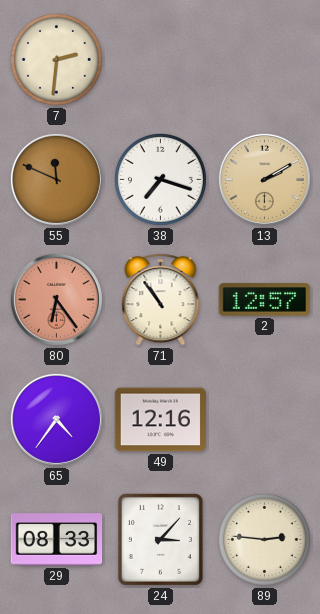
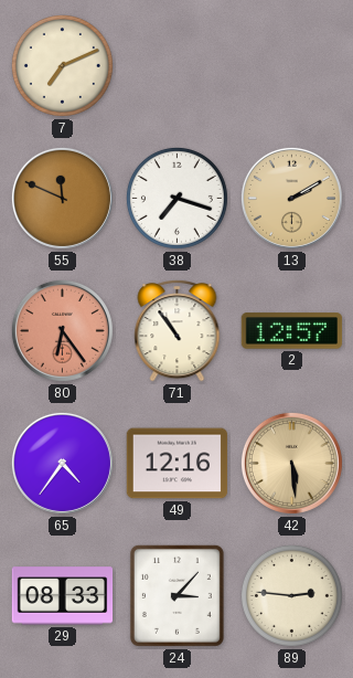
7: 2:31 -> 7:11 (62, 65)
42: none -> 5:29 (291, 463)
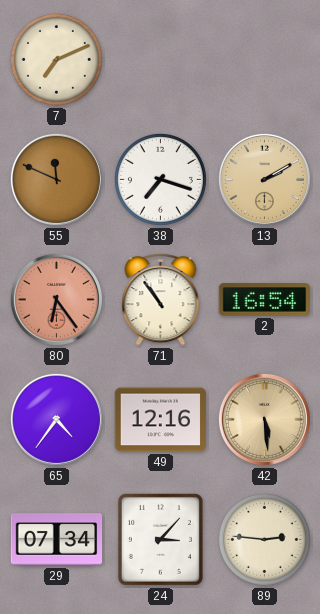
2: 12:57 -> 16:54 (265, 300)
29: 08:33 -> 07:34 (57, 540)
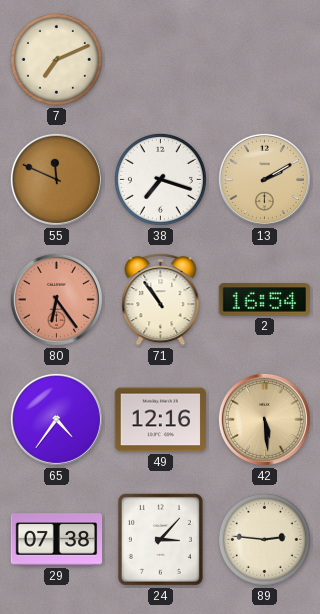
29: 07:34 -> 07:38 (57, 540)
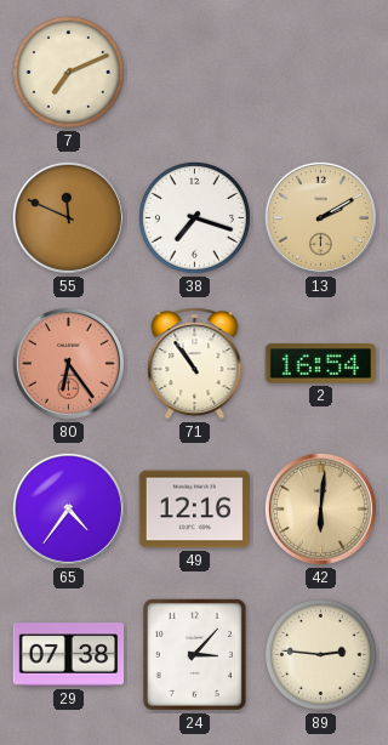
42: 5:29 -> 6:01 (320, 508)
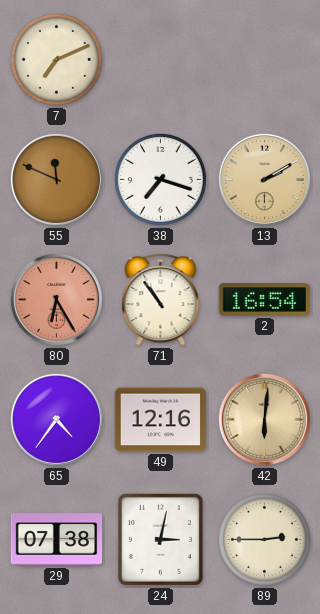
80: 6:24 -> 6:25 (56, 299)
24: 3:07 -> 3:02 (160, 539)
89: 2:46 -> 2:45 (264, 539)
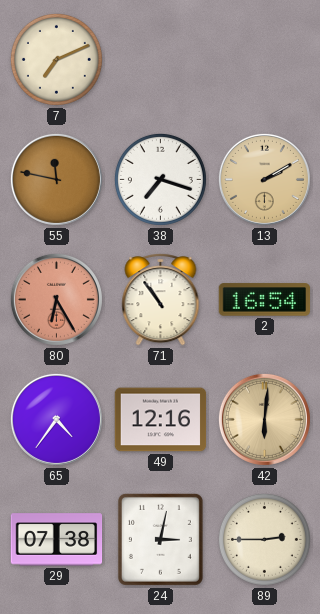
55: 11:49 -> 11:47 (56, 179)
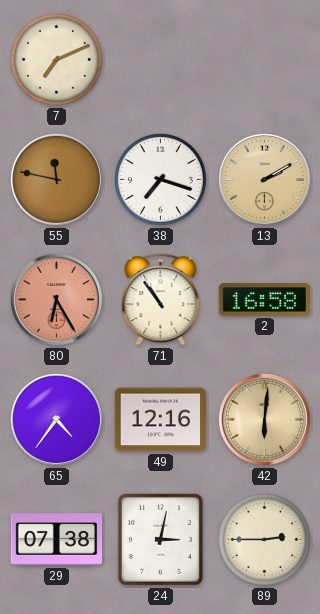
2: 16:54 -> 16:58 (265, 300)
